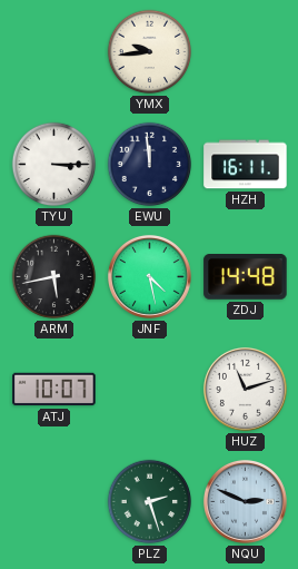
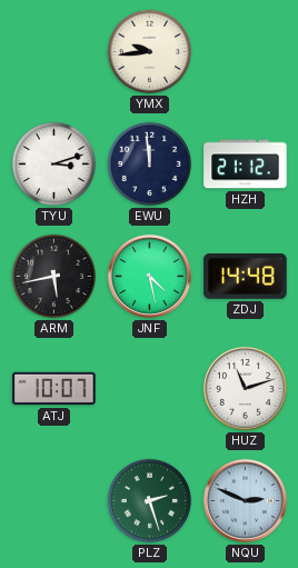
TYU: 3:15 -> 3:12 (54, 165)
HZH: 16:11 -> 21:12 (246, 165)
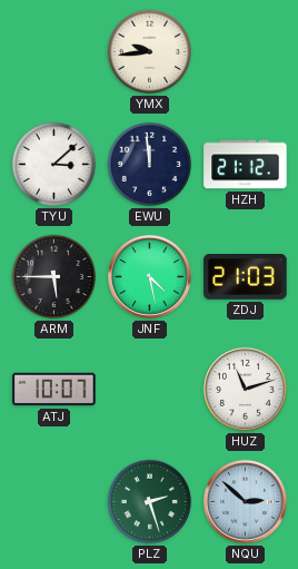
TYU: 3:12 -> 3:08 (54, 165)
ARM: 5:43 -> 5:45 (54, 277)
ZDJ: 14:48 -> 21:03 (246, 277)
NQU: 2:49 -> 2:52 (245, 501)
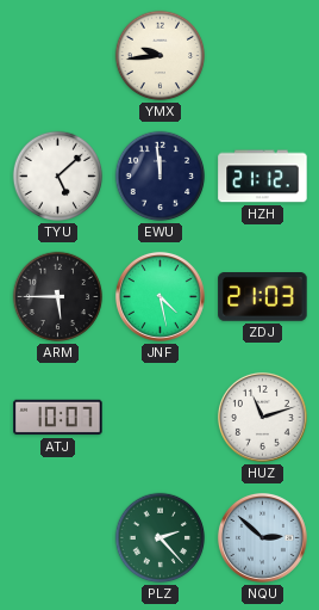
TYU: 3:08 -> 5:08 (58, 177)
PLZ: 2:27 -> 2:23 (161, 538)
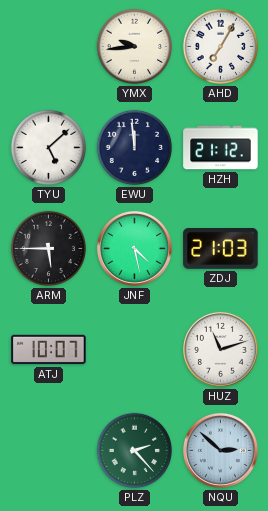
AHD: none -> 7:05 (221, 47)
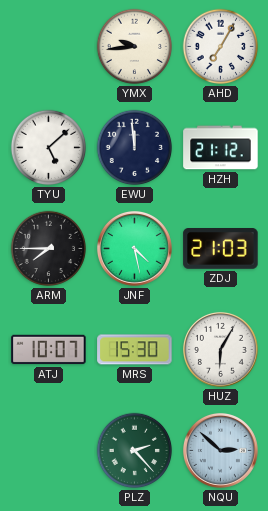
ARM: 5:45 -> 7:45 (49, 249)
MRS: none -> 15:30 (135, 350)
HUZ: 11:12 -> 6:05 (220, 349)
